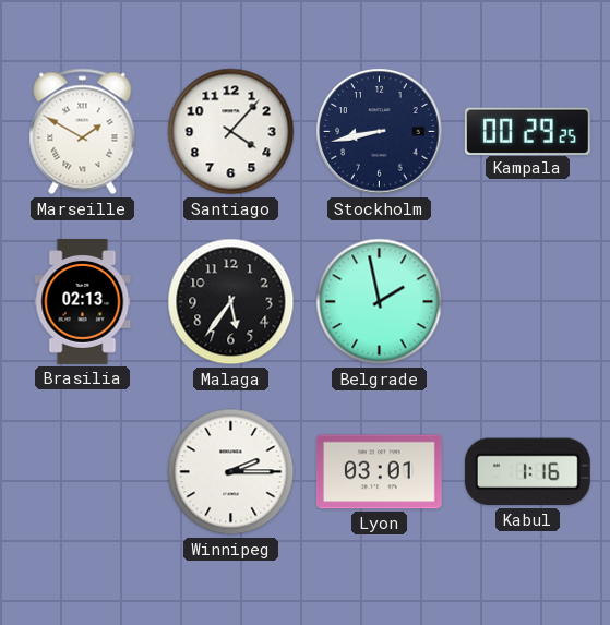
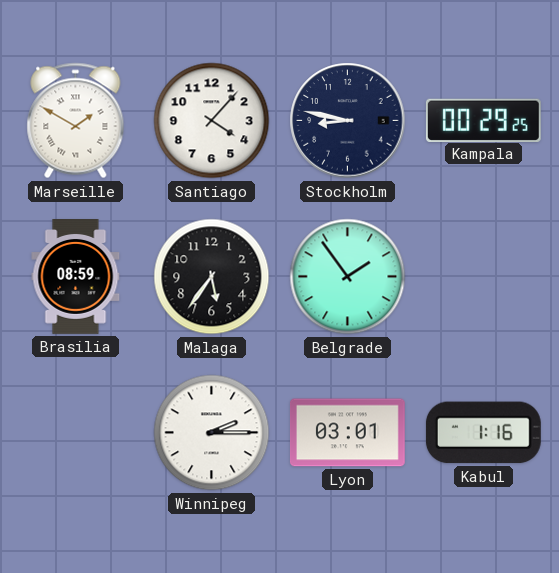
Stockholm: 8:43 -> 8:47 (348, 121)
Brasilia: 02:13 -> 08:59 (76, 277)
Belgrade: 1:58 -> 1:54 (348, 277)
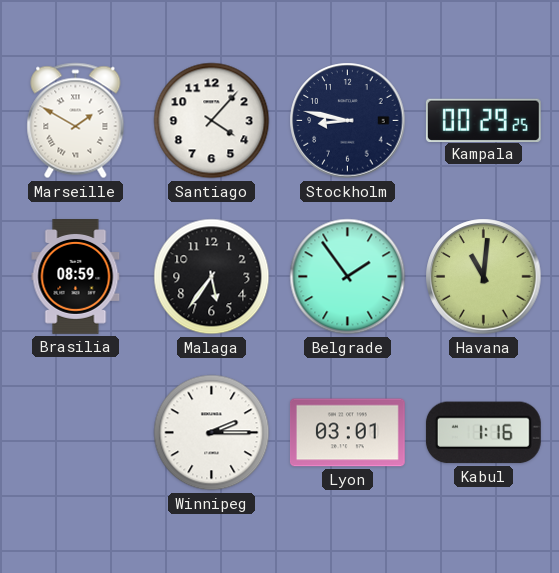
Havana: none -> 11:01 (484, 277)
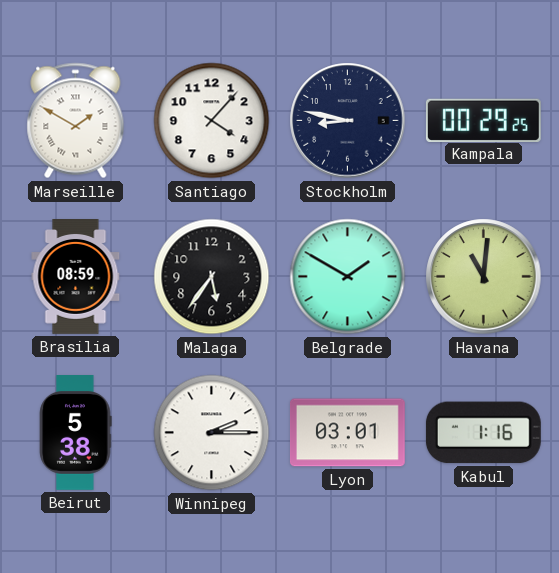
Belgrade: 1:54 -> 1:50 (348, 277)
Beirut: none -> 5:38 (76, 433)
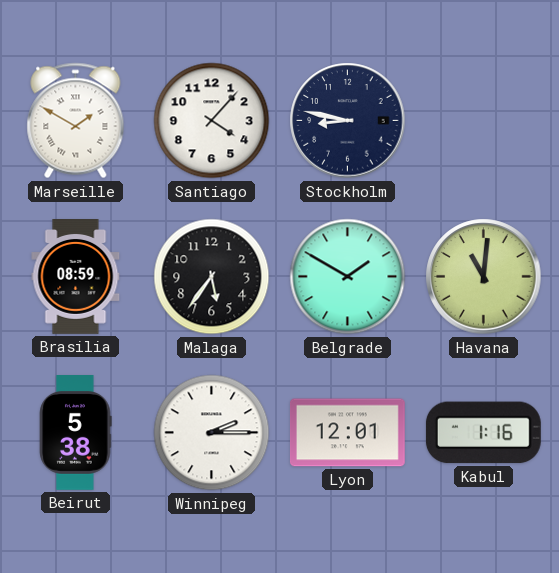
Kampala: 00:29 -> none (483, 120)
Lyon: 03:01 -> 12:01 (347, 433)
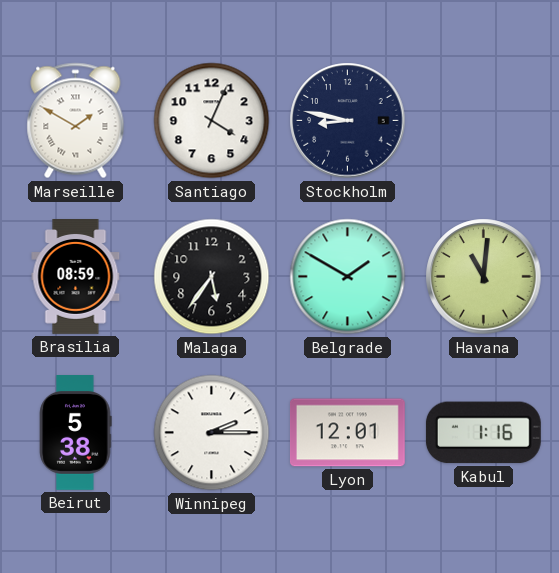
Santiago: 4:07 -> 4:04 (212, 121)
